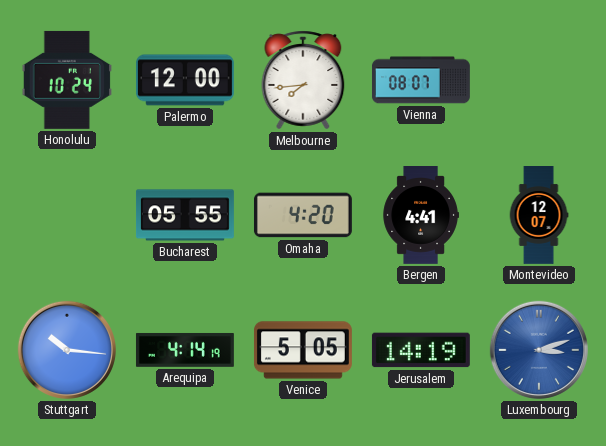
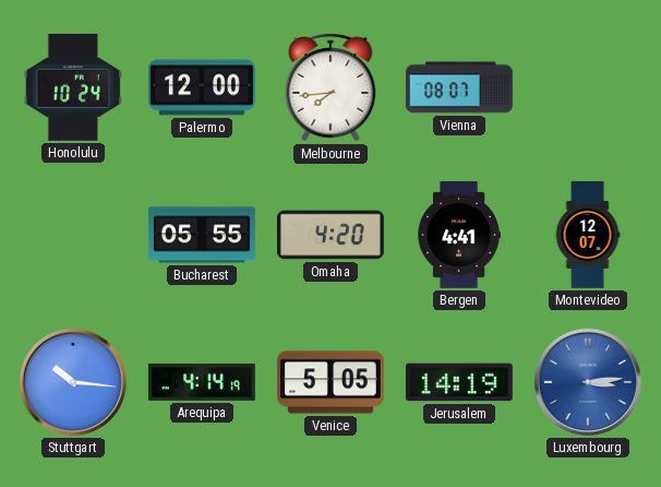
Luxembourg: 3:12 -> 3:14 (588, 382)
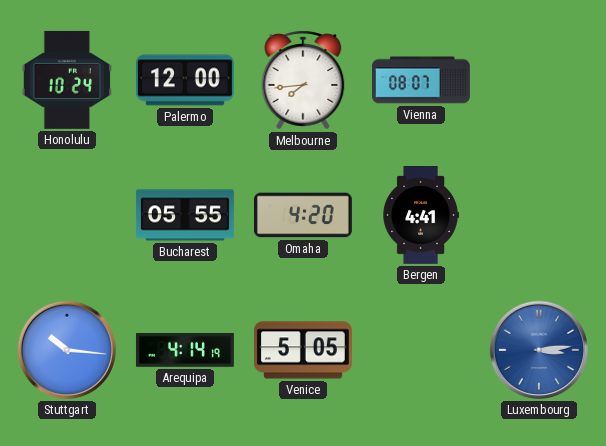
Montevideo: 12:07 -> none (588, 236)
Jerusalem: 14:19 -> none (459, 382)
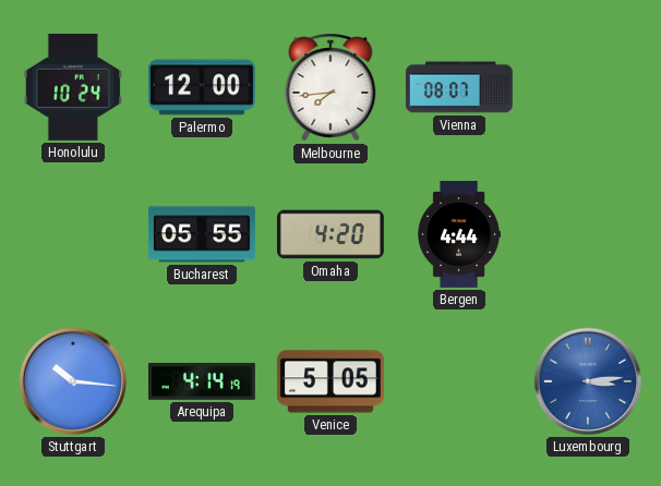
Bergen: 4:41 -> 4:44 (459, 235)
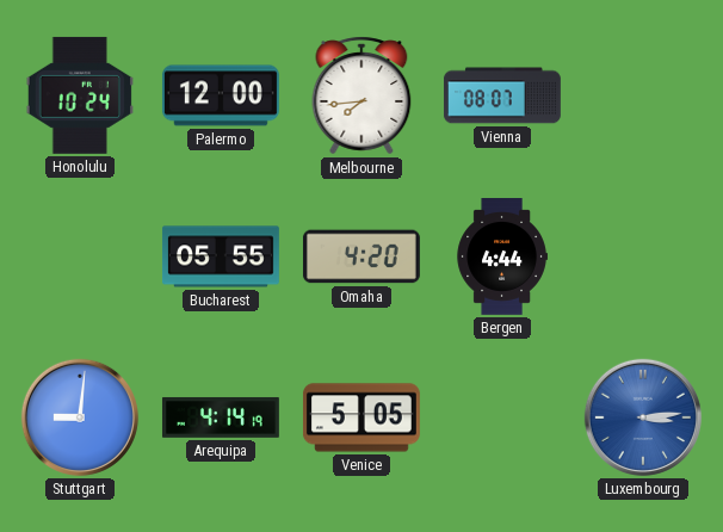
Stuttgart: 10:16 -> 9:01 (80, 417)
